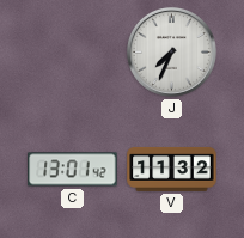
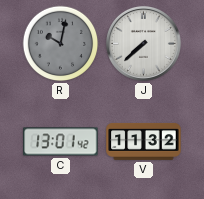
R: none -> 10:02 (61, 44)
J: 7:34 -> 7:38 (143, 43)
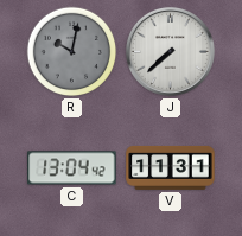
C: 13:01 -> 13:04 (72, 168)
V: 11:32 -> 11:31 (171, 168)
